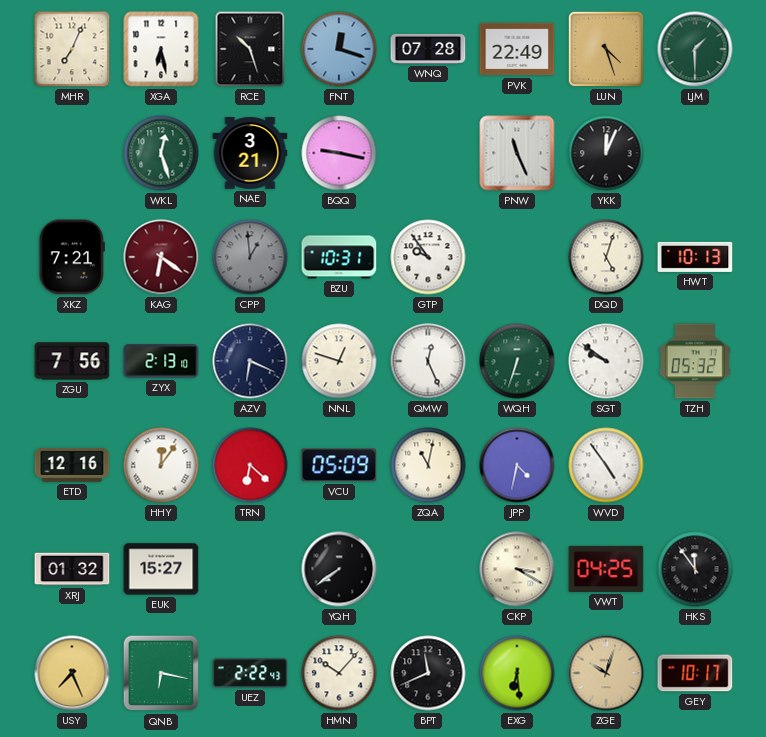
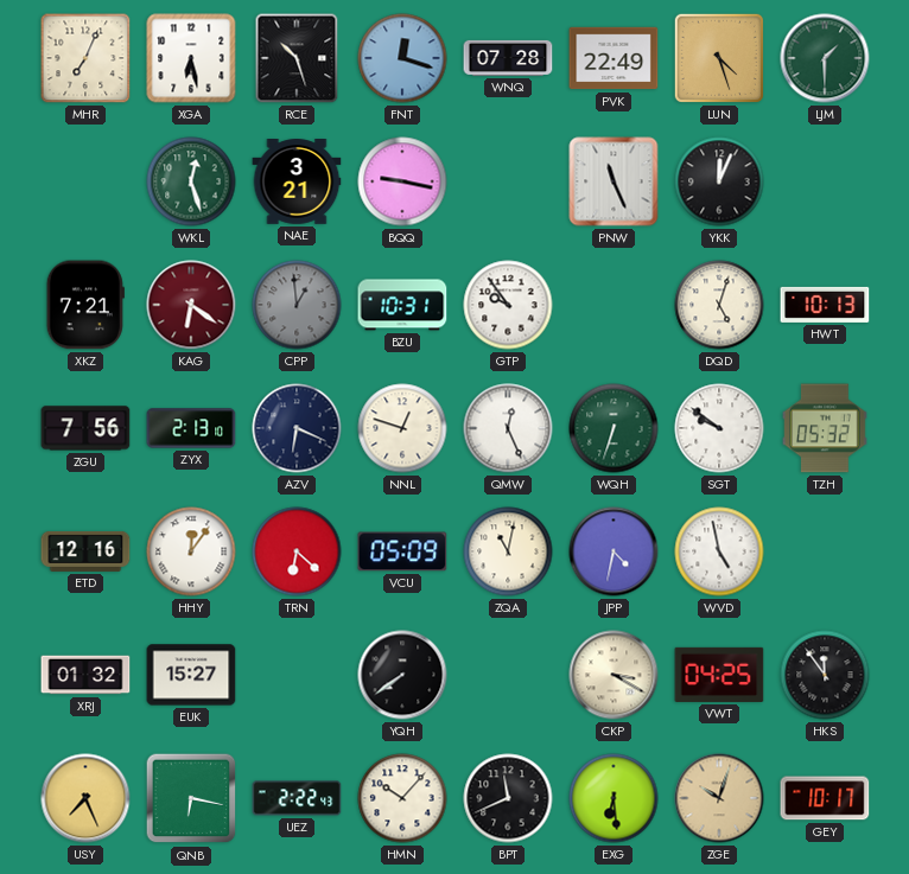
WVD: 4:54 -> 4:58 (719, 551)
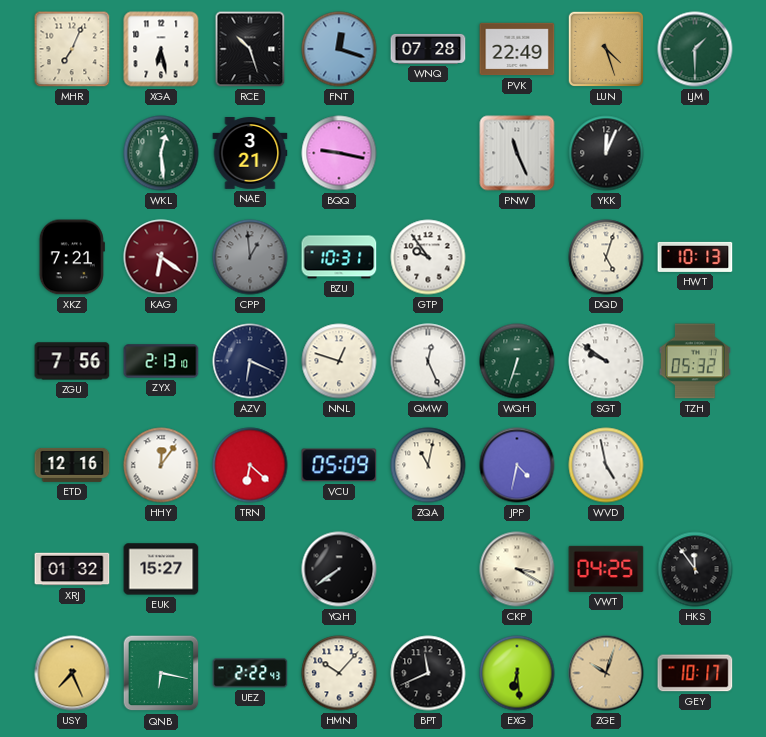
WKL: 12:27 -> 12:29 (161, 153)
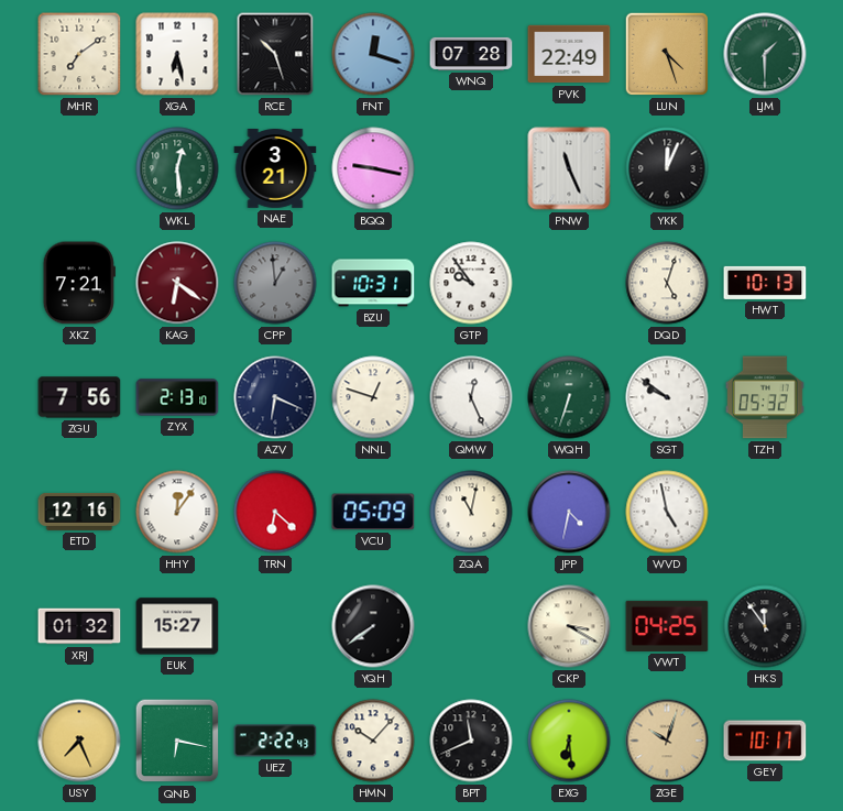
MHR: 7:04 -> 7:09 (79, 54)
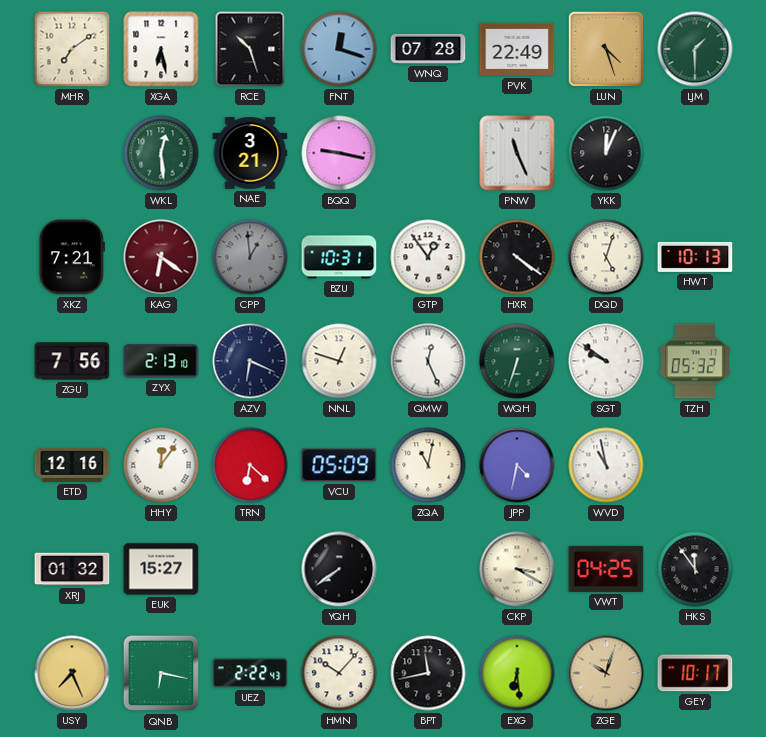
GTP: 9:54 -> 12:54 (428, 257)
HXR: none -> 4:21 (517, 257)
WVD: 4:58 -> 10:58 (606, 465)
BPT: 11:41 -> 11:43 (428, 673)
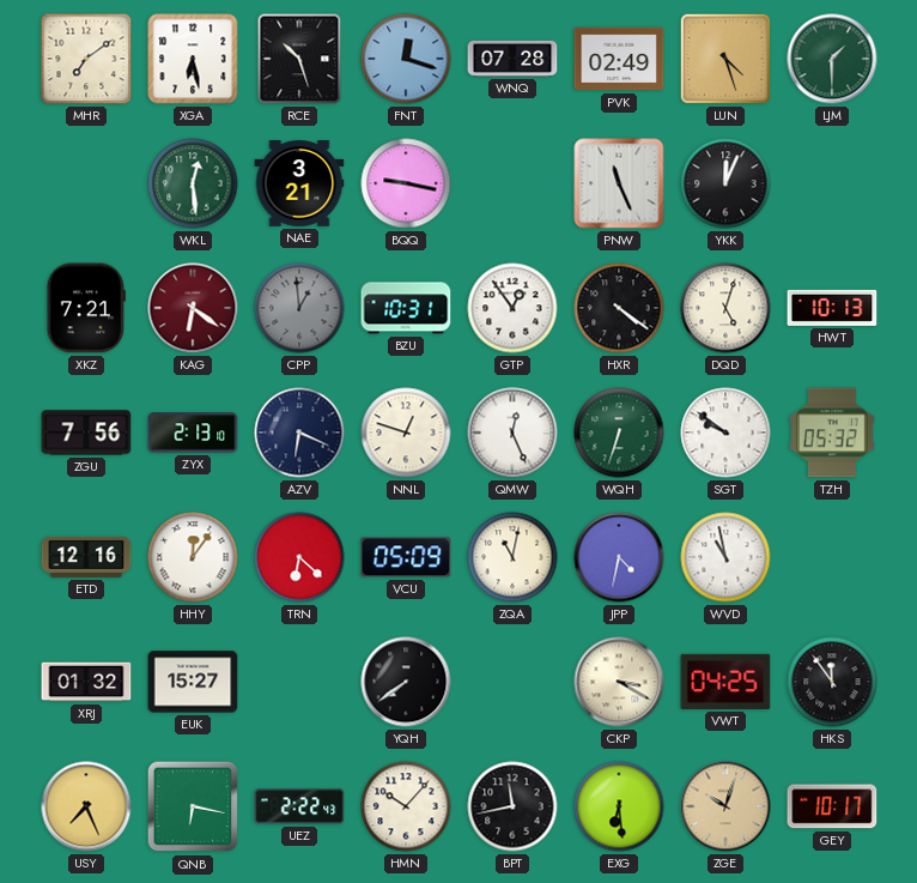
PVK: 22:49 -> 02:49 (619, 59)
